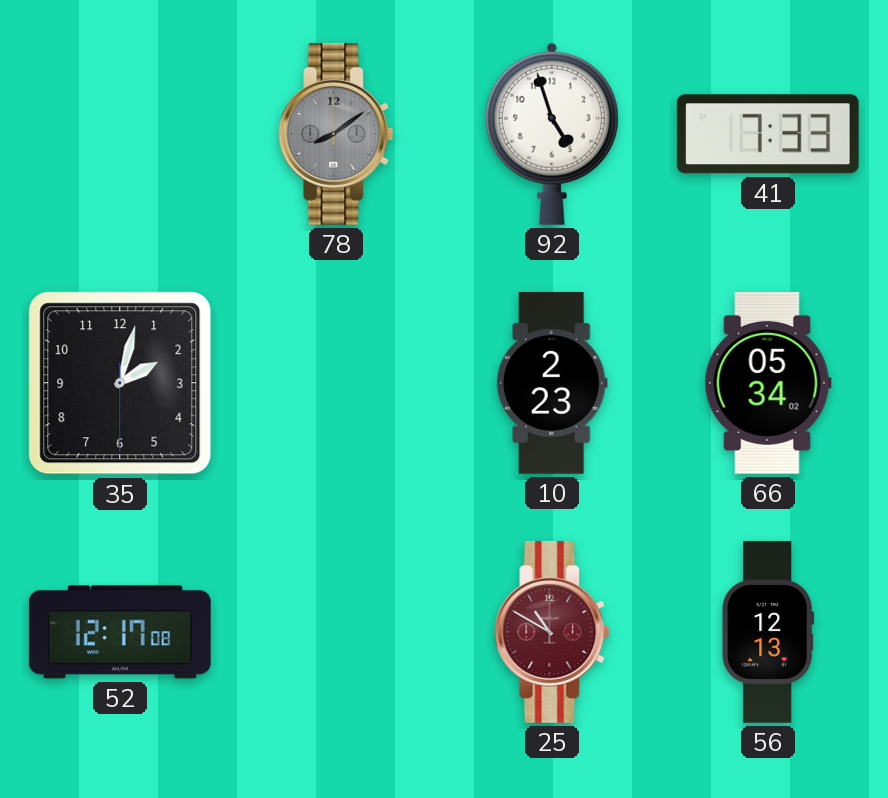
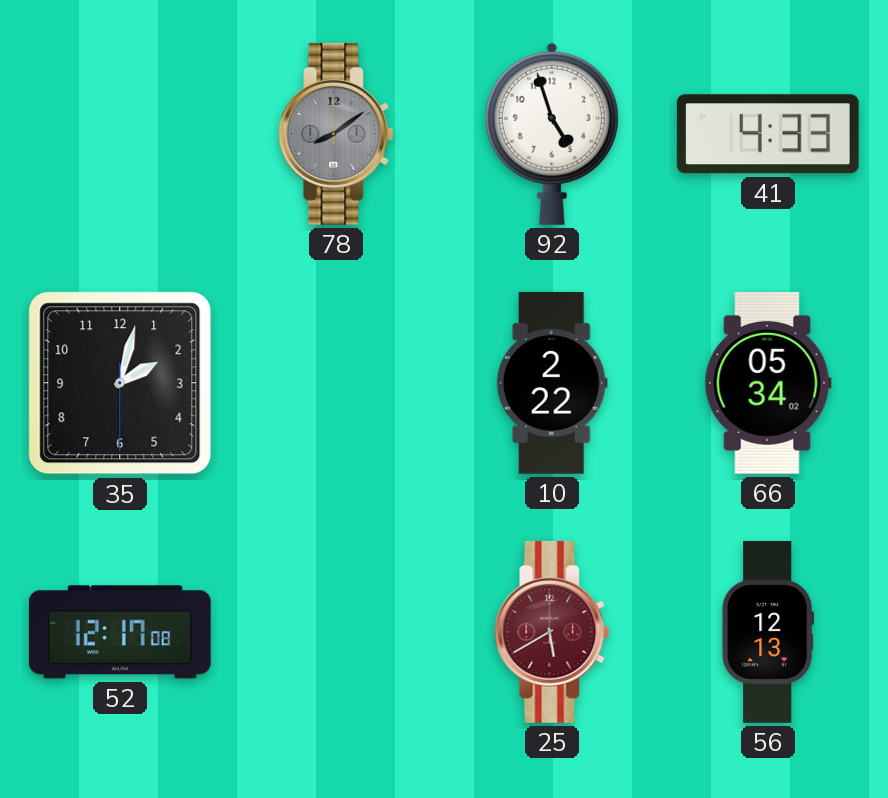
41: 7:33 -> 4:33 (768, 134)
10: 2:23 -> 2:22 (552, 383)
25: 10:50 -> 5:40 (552, 632)
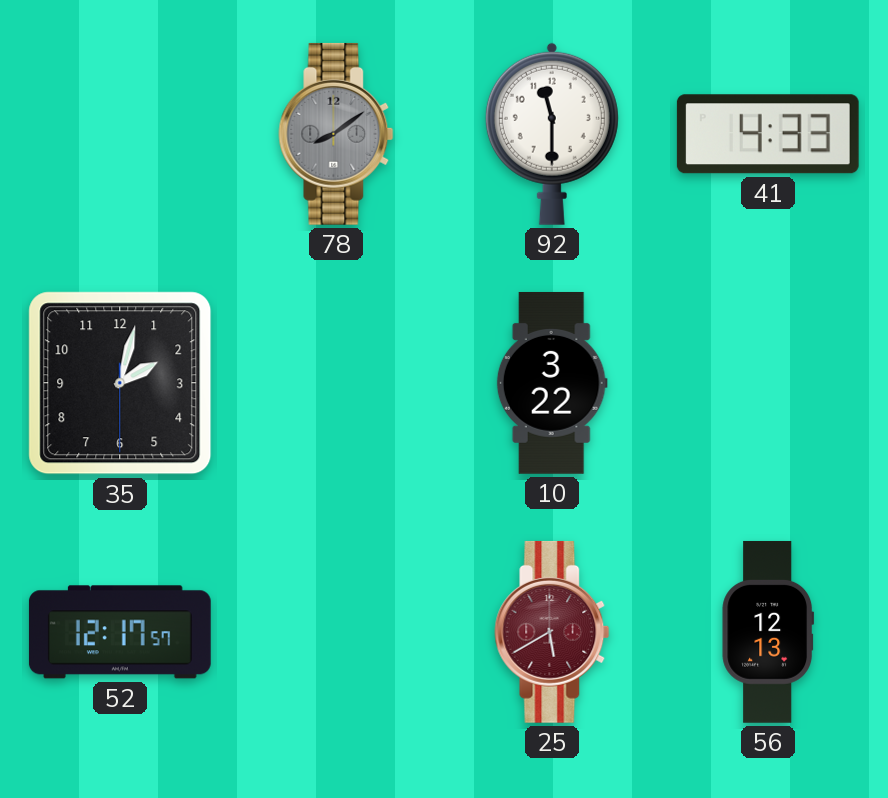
92: 4:57 -> 11:30 (552, 134)
10: 2:22 -> 3:22 (552, 383)
66: 05:34 -> none (768, 383)
52: 12:17:08 -> 12:17:57 (120, 632)
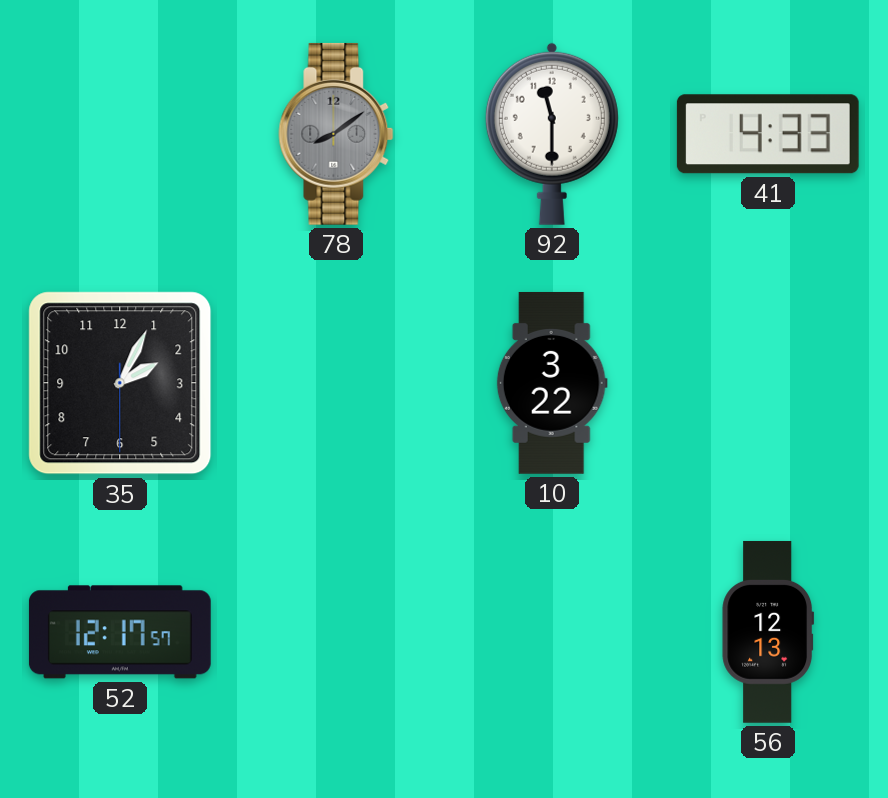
35: 2:02 -> 2:04 (120, 383)
25: 5:40 -> none (552, 632)
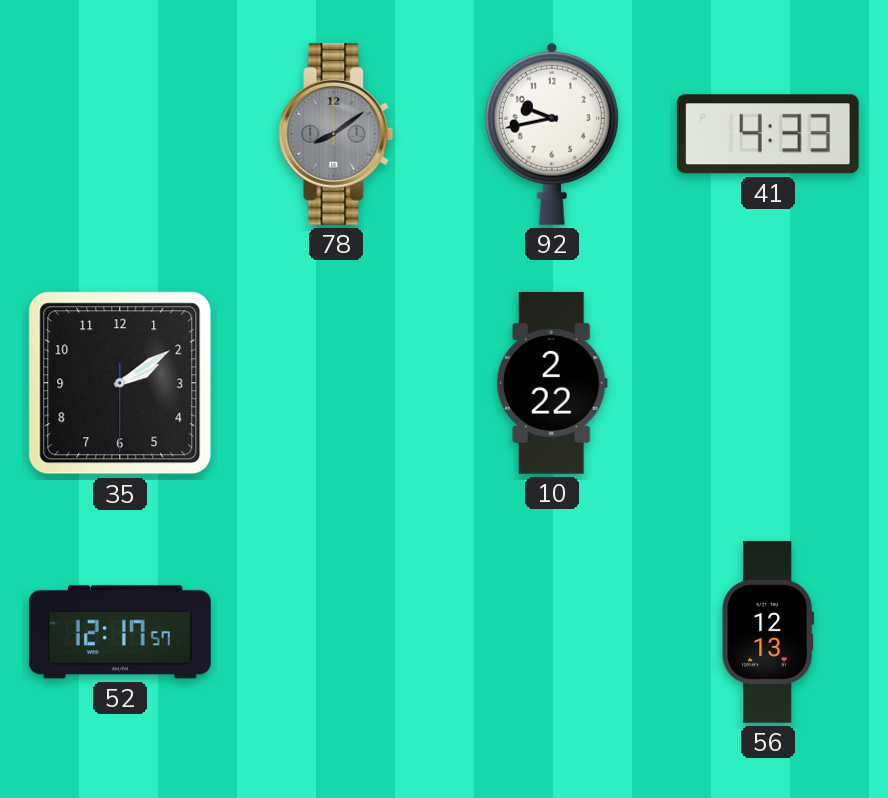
92: 11:30 -> 9:43 (552, 134)
35: 2:04 -> 2:09 (120, 383)
10: 3:22 -> 2:22 (552, 383)
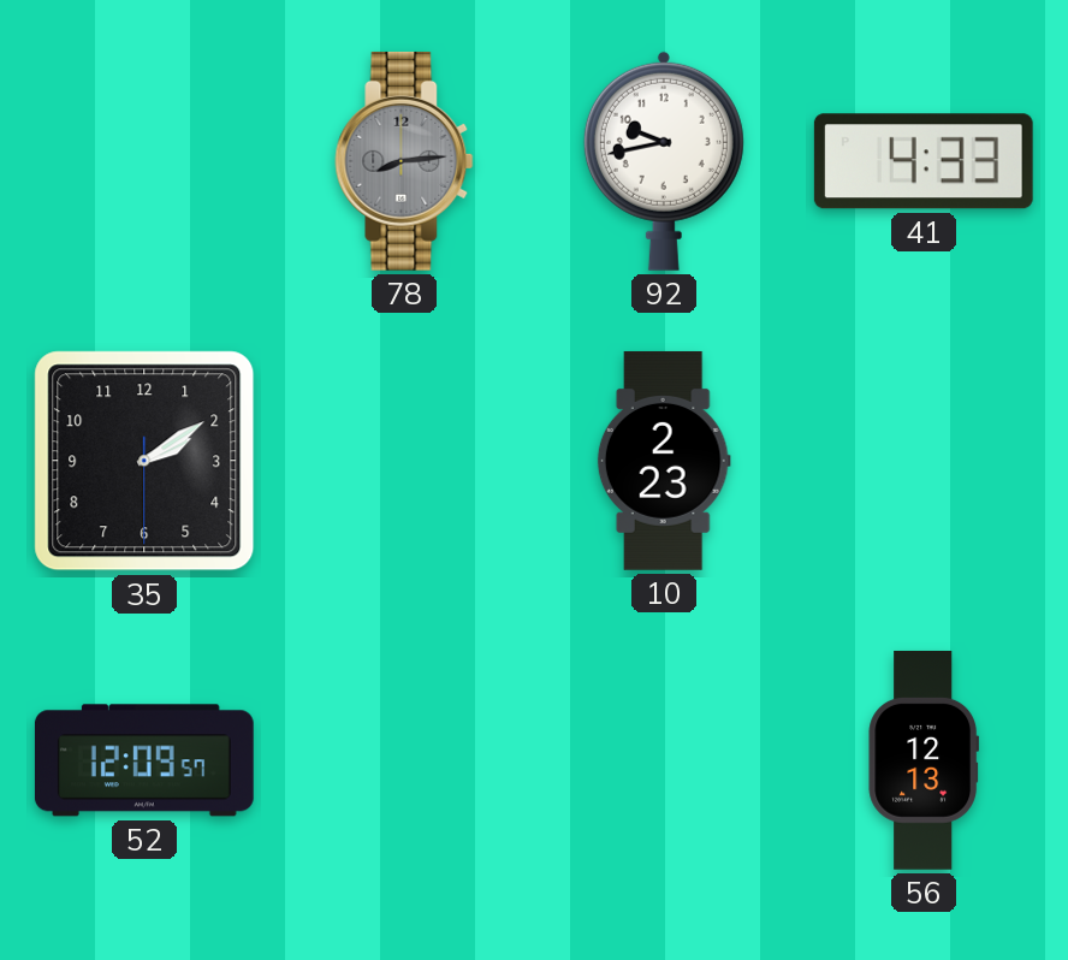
78: 8:09 -> 8:14 (404, 161)
10: 2:22 -> 2:23 (664, 461)
52: 12:17 -> 12:09 (144, 760)
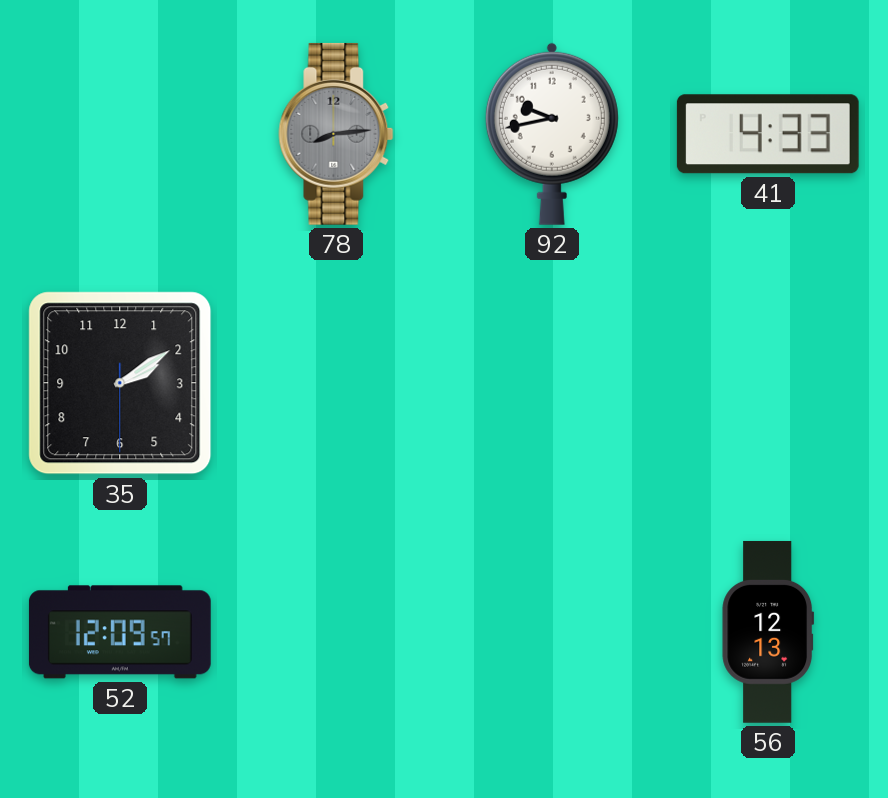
10: 2:23 -> none (664, 461)
